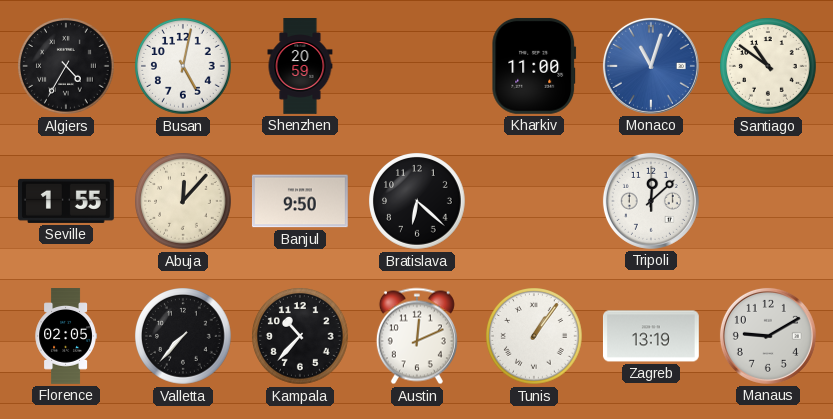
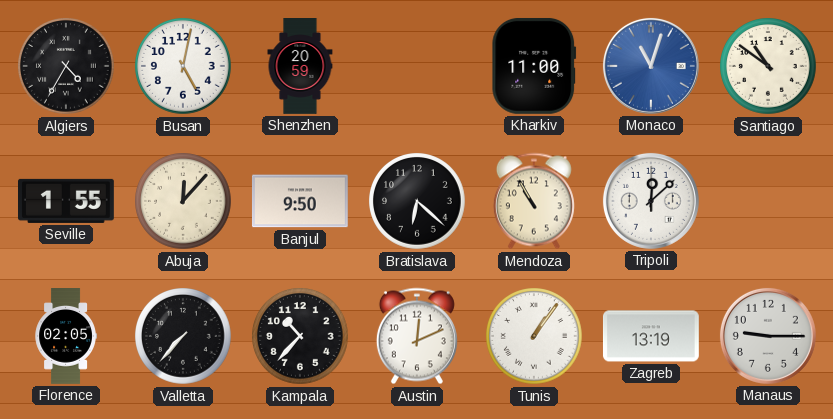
Mendoza: none -> 10:55 (534, 201)
Manaus: 9:10 -> 9:15 (768, 336)
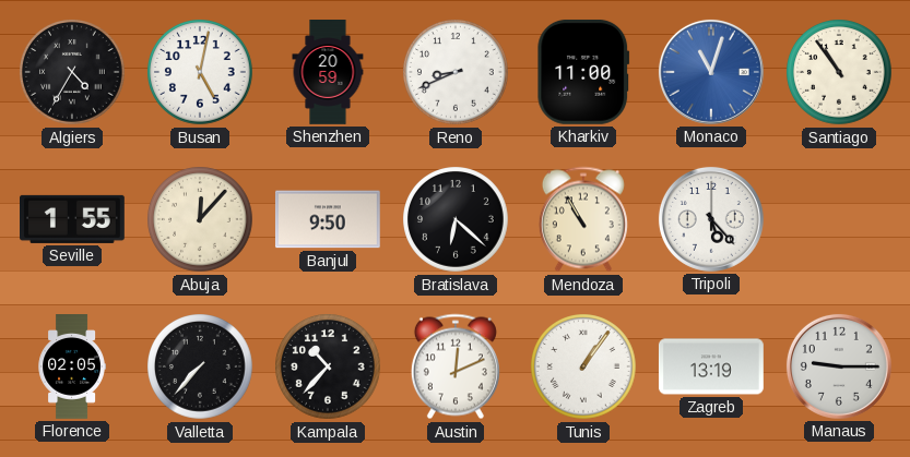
Reno: none -> 8:41 (457, 73)
Santiago: 10:51 -> 10:54 (840, 73)
Tripoli: 12:08 -> 5:23 (711, 219)
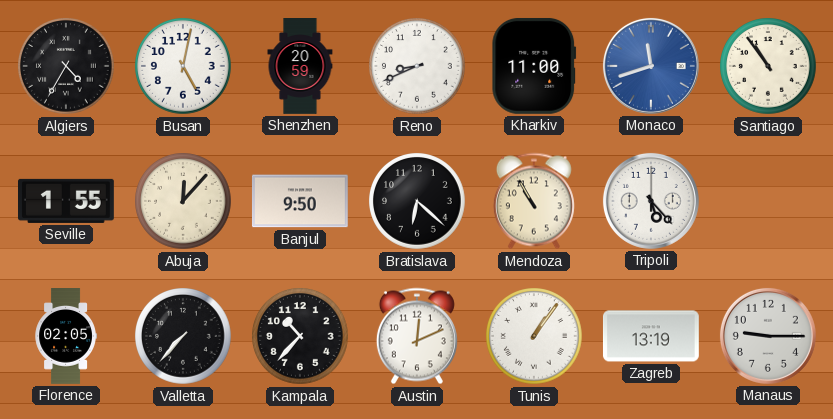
Monaco: 11:03 -> 11:42 (651, 66)
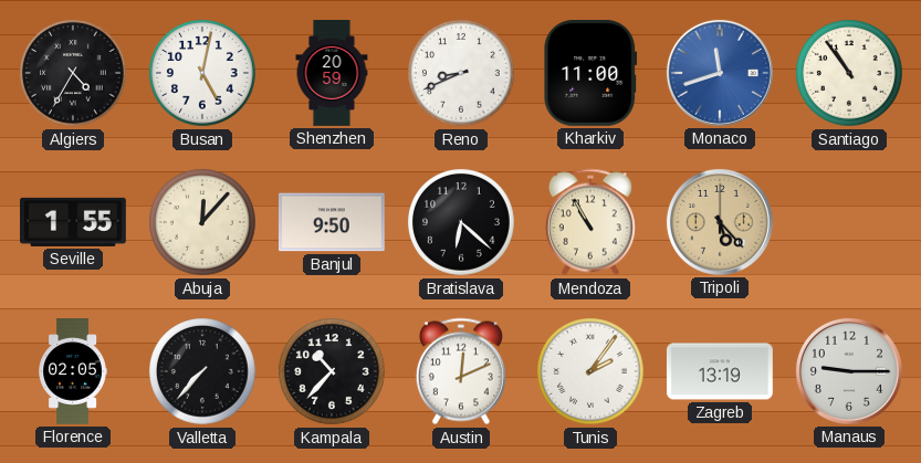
Tripoli dial: white -> champagne (720, 222)
Tunis: 1:06 -> 2:06 (592, 372)
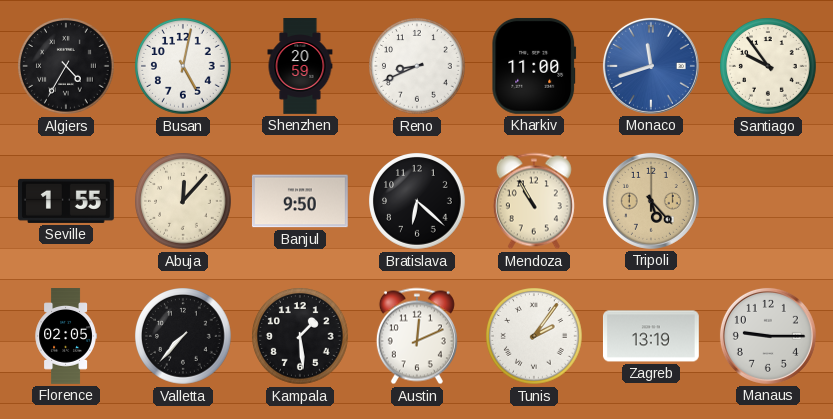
Santiago: 10:54 -> 9:54 (769, 67)
Kampala: 10:37 -> 1:29 (301, 337)
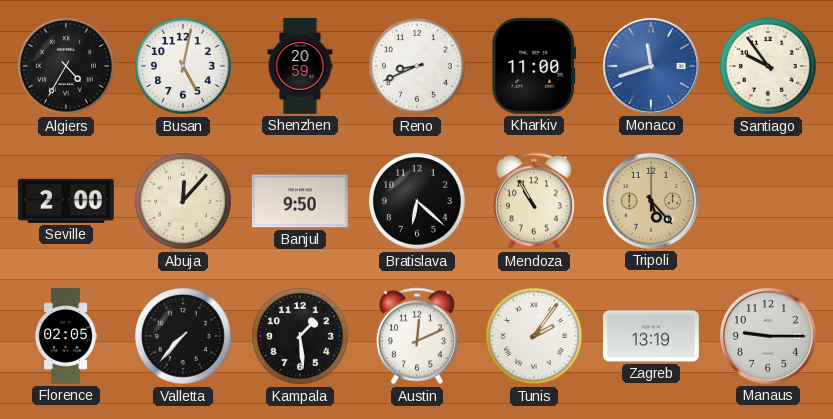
Seville: 1:55 -> 2:00 (67, 201)
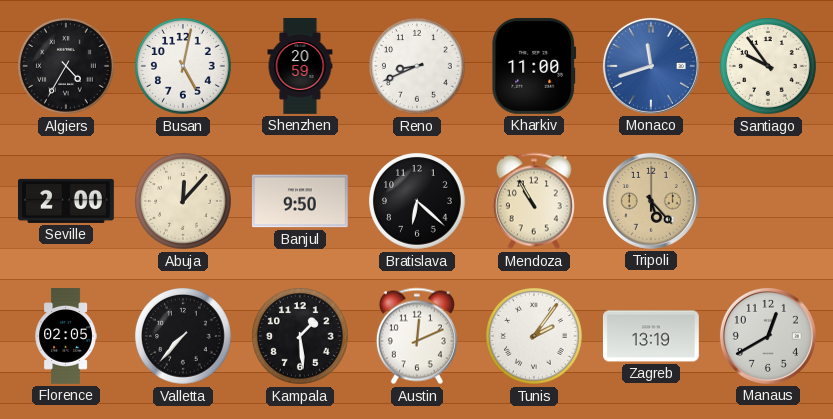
Manaus: 9:15 -> 12:40 (768, 336)
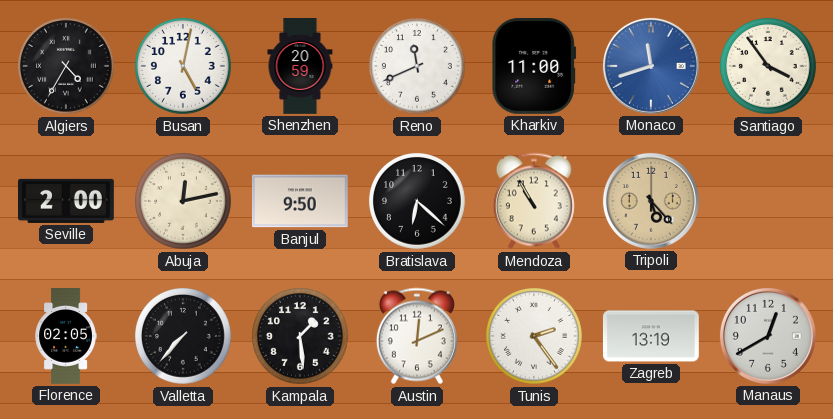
Reno: 8:41 -> 11:41 (418, 67)
Santiago: 9:54 -> 3:54 (769, 67)
Abuja: 12:07 -> 12:13 (184, 202)
Tunis: 2:06 -> 2:24 (535, 337)
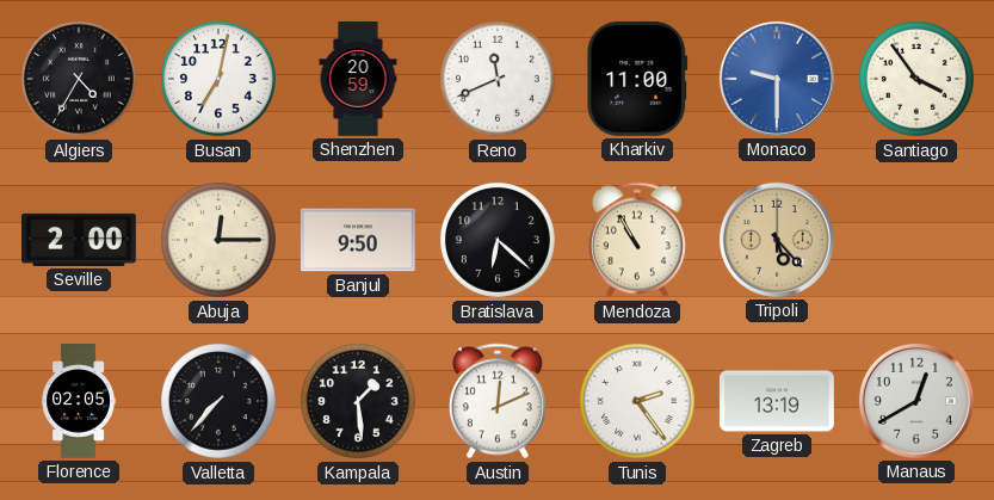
Busan: 5:02 -> 7:02 (220, 80)
Monaco: 11:42 -> 9:30 (777, 79)
Abuja: 12:13 -> 12:15 (220, 241)
